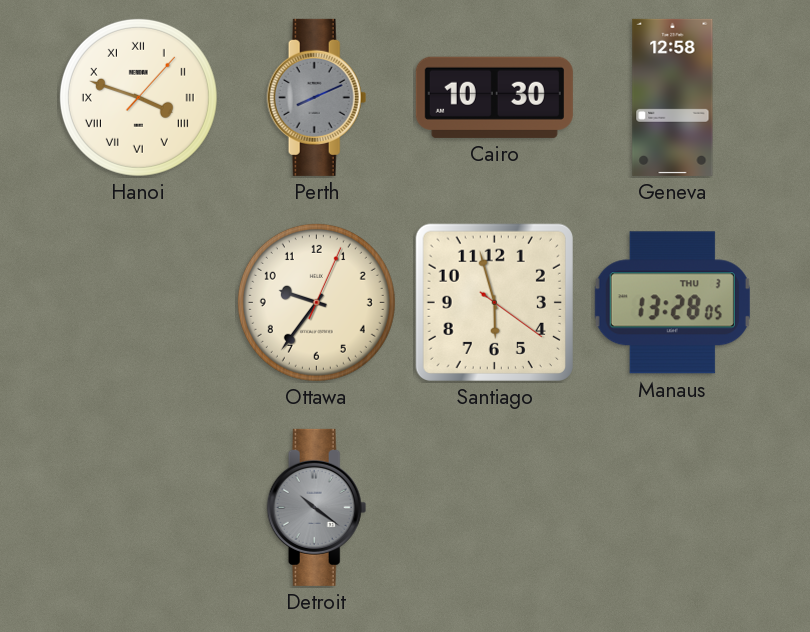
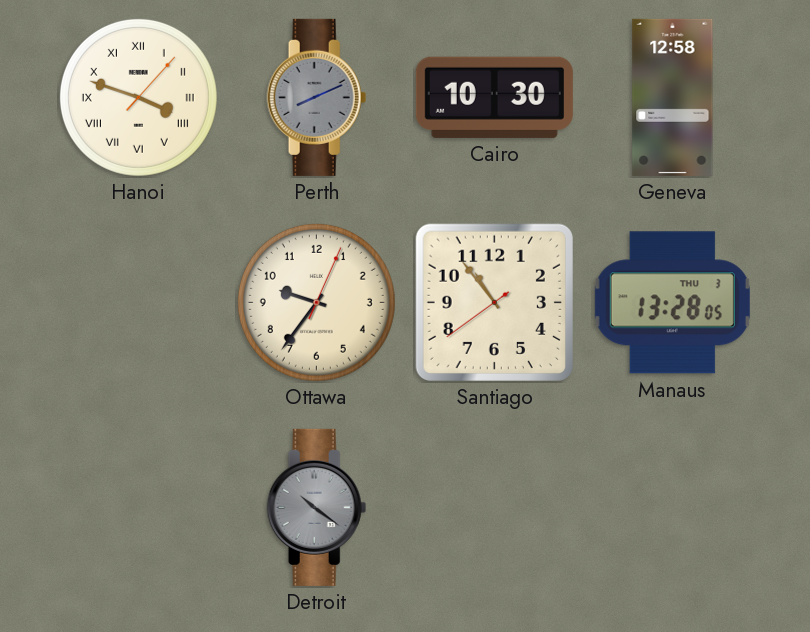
Santiago: 5:57 -> 10:53 (494, 302)
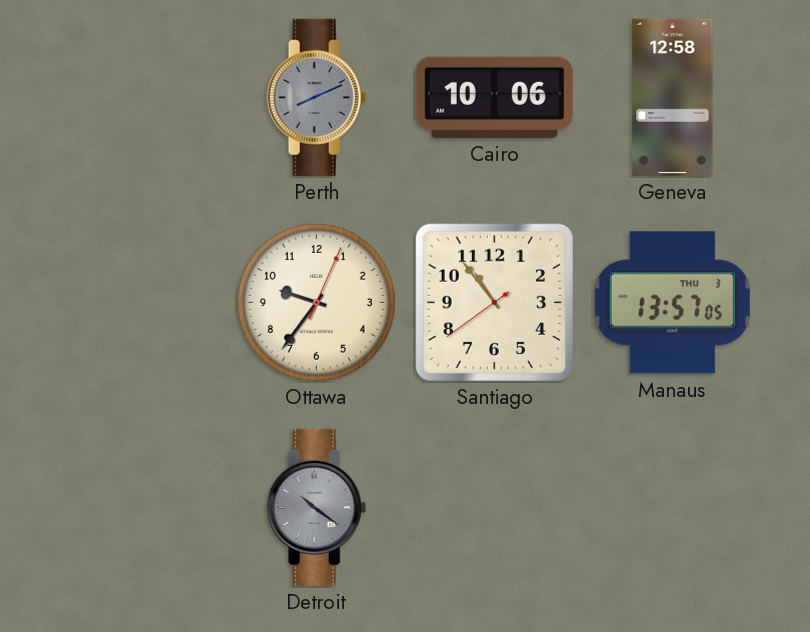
Hanoi: 3:48 -> none (138, 97)
Cairo: 10:30 -> 10:06 (494, 97)
Manaus: 13:28 -> 13:57 (672, 303)
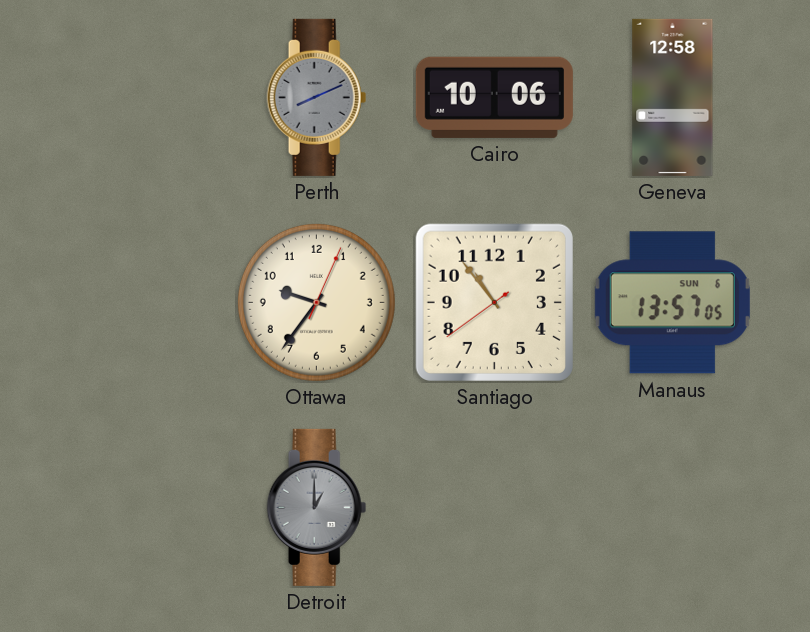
Manaus date: THU 3 -> SUN 6 (672, 303)
Detroit: 10:21 -> 1:00 (317, 507)
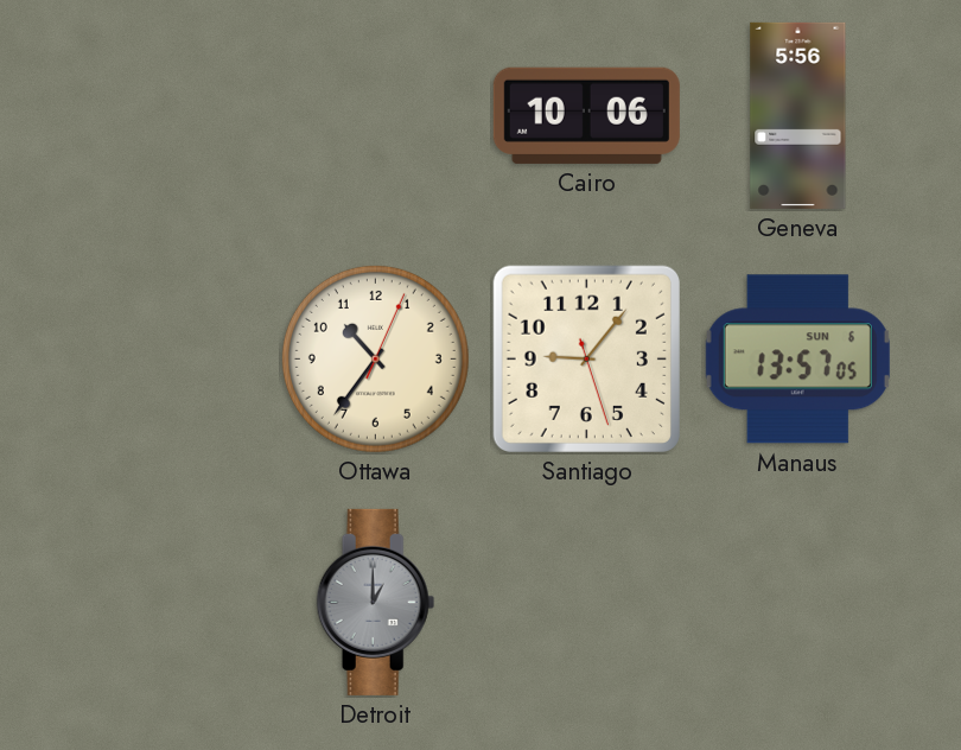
Perth: 8:11 -> none (317, 97)
Geneva: 12:58 -> 5:56 (798, 115)
Ottawa: 9:36 -> 10:36 (375, 358)
Santiago: 10:53 -> 9:06 (586, 358)
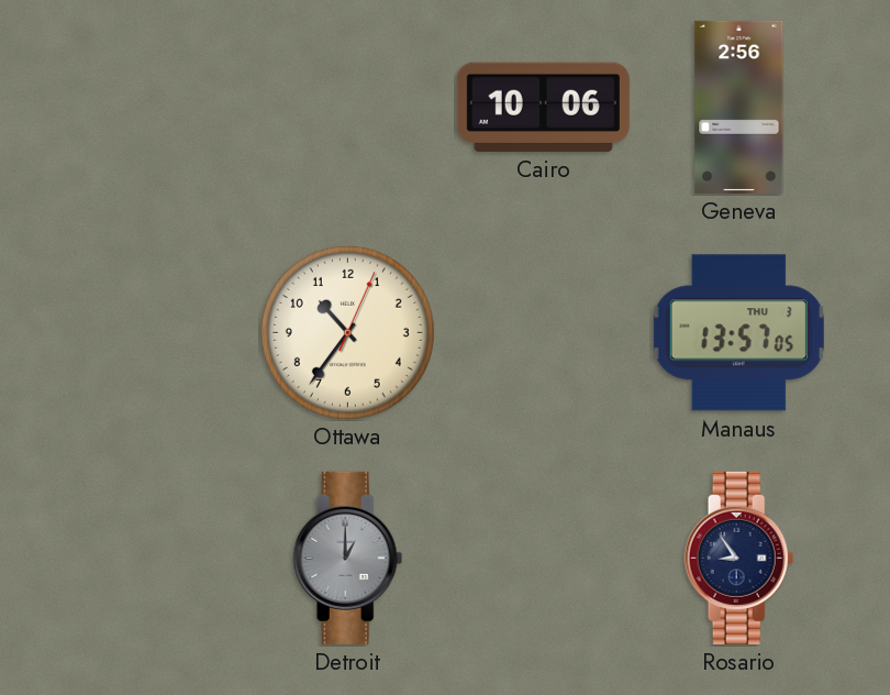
Geneva: 5:56 -> 2:56 (739, 107)
Santiago: 9:06 -> none (586, 358)
Manaus date: SUN 6 -> THU 3 (738, 333)
Rosario: none -> 8:54 (739, 558)
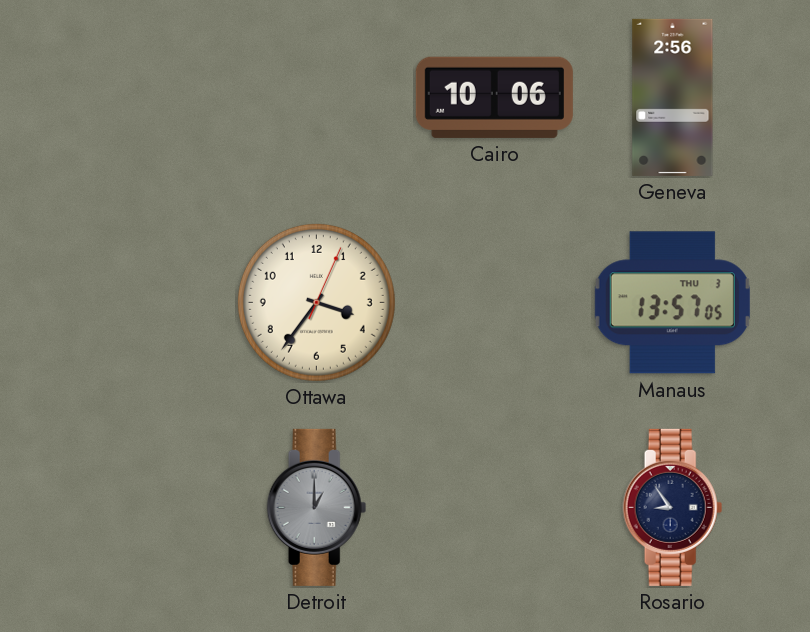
Ottawa: 10:36 -> 3:36 (316, 302)
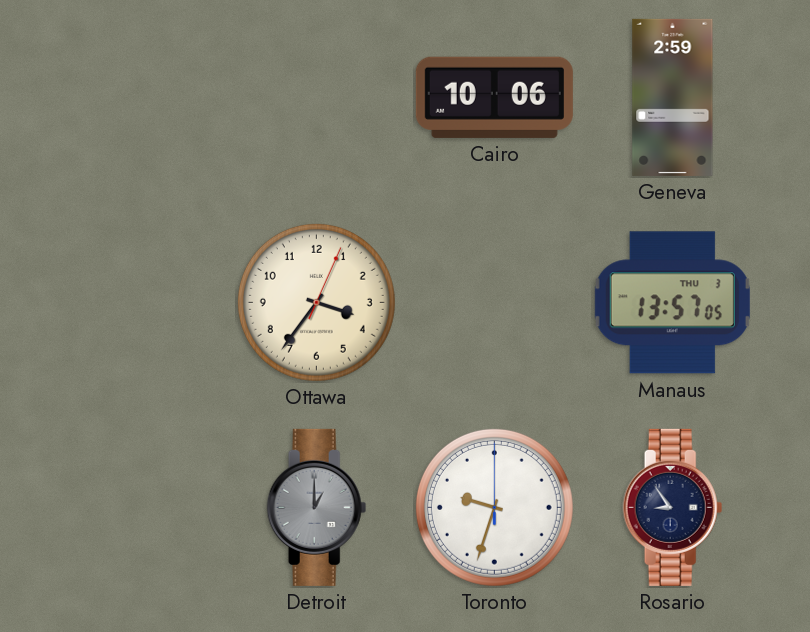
Geneva: 2:56 -> 2:59 (673, 97)
Toronto: none -> 9:33 (494, 507)
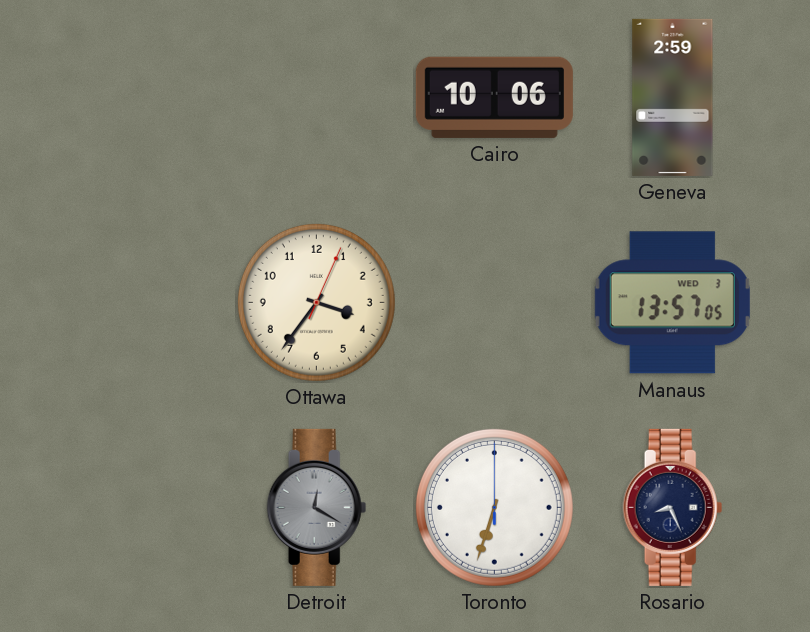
Manaus date: THU 3 -> WED 3 (672, 303)
Detroit: 1:00 -> 12:20 (317, 507)
Toronto: 9:33 -> 6:33 (494, 507)
Rosario: 8:54 -> 8:26 (673, 507)
